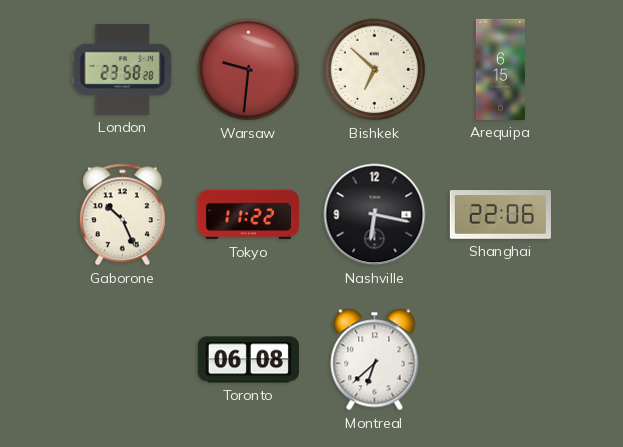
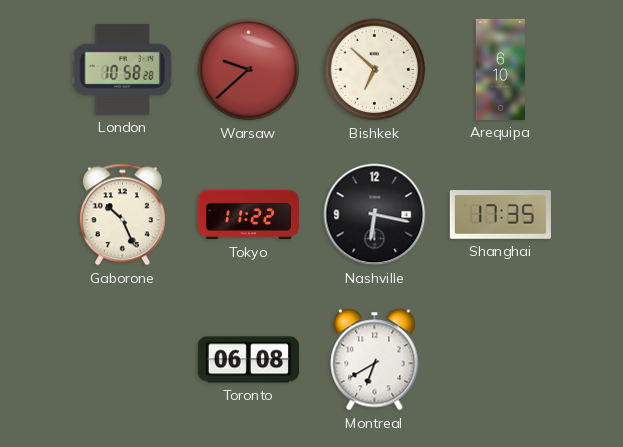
London: 23:58 -> 10:58 (122, 69)
Warsaw: 9:31 -> 9:38 (249, 70)
Arequipa: 6:15 -> 6:10 (500, 69)
Shanghai: 22:06 -> 17:35 (500, 215)
Montreal: 6:38 -> 6:40 (375, 360)
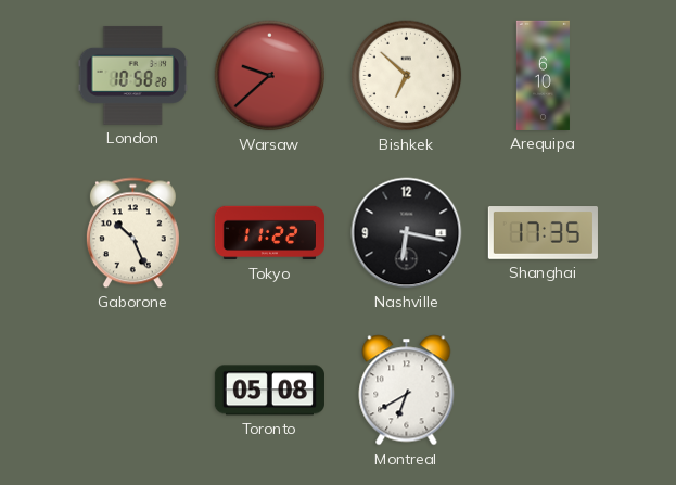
Toronto: 06:08 -> 05:08 (269, 391)
